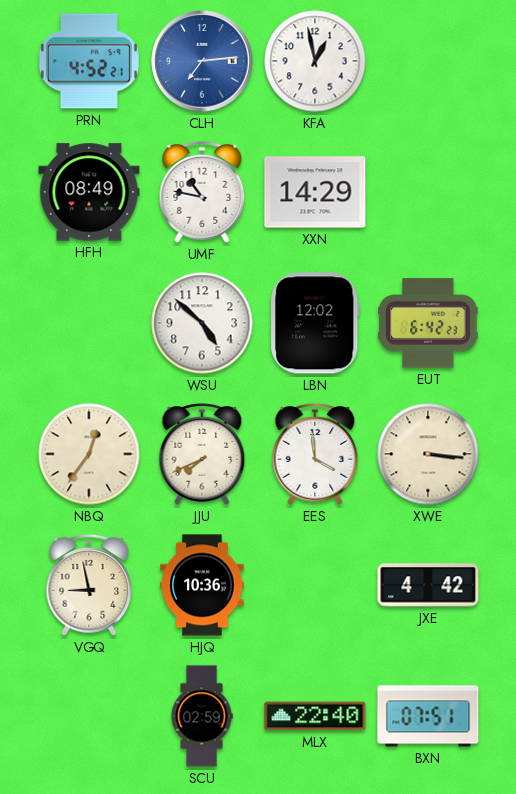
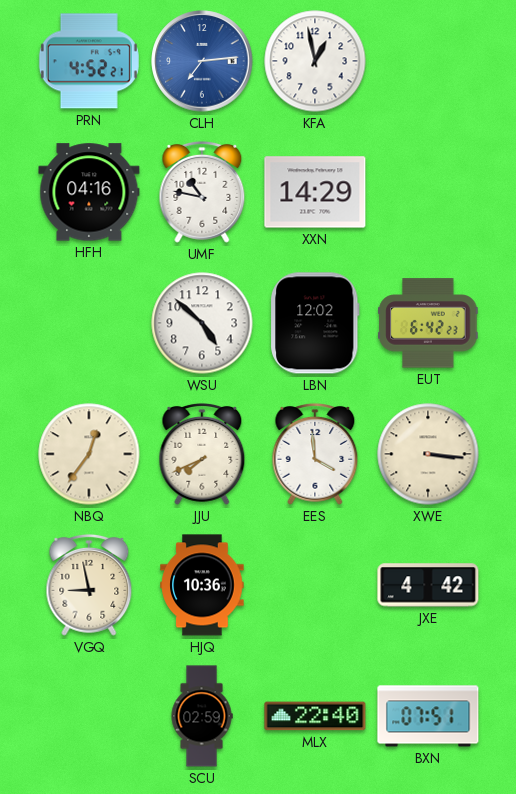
HFH: 08:49 -> 04:16 (89, 192)
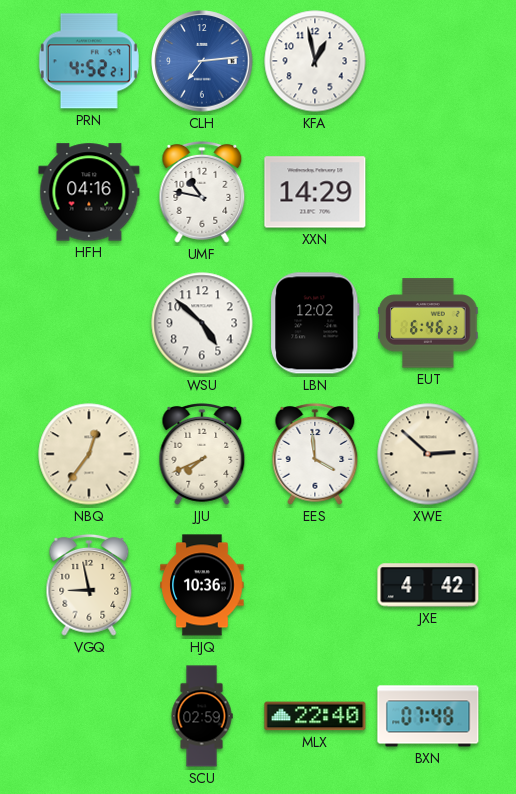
EUT: 6:42 -> 6:46 (428, 323)
XWE: 3:16 -> 2:52 (428, 454)
BXN: 07:51 -> 07:48 (428, 716)
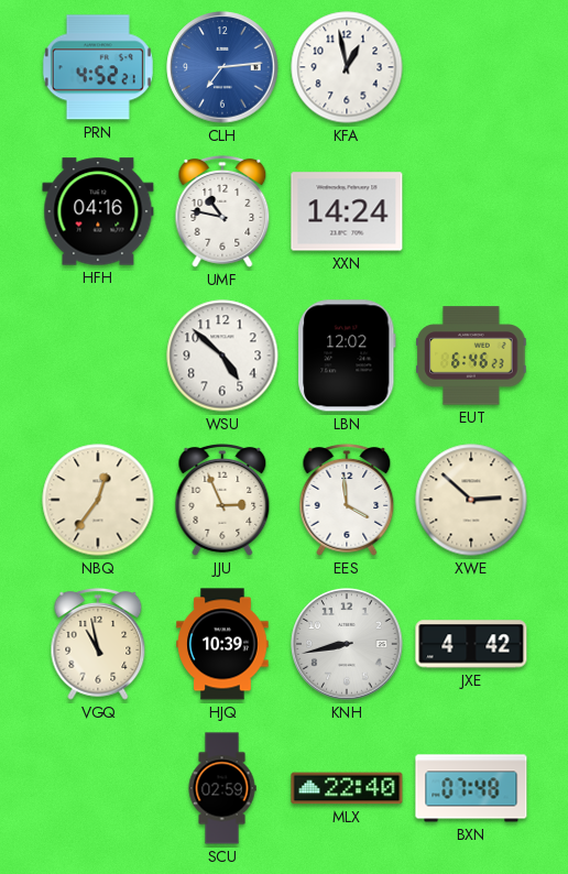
XXN: 14:29 -> 14:24 (347, 211)
JJU: 7:41 -> 2:56 (222, 500)
VGQ: 8:58 -> 10:58 (98, 644)
HJQ: 10:36 -> 10:39 (222, 644)
KNH: none -> 8:43 (347, 644)
